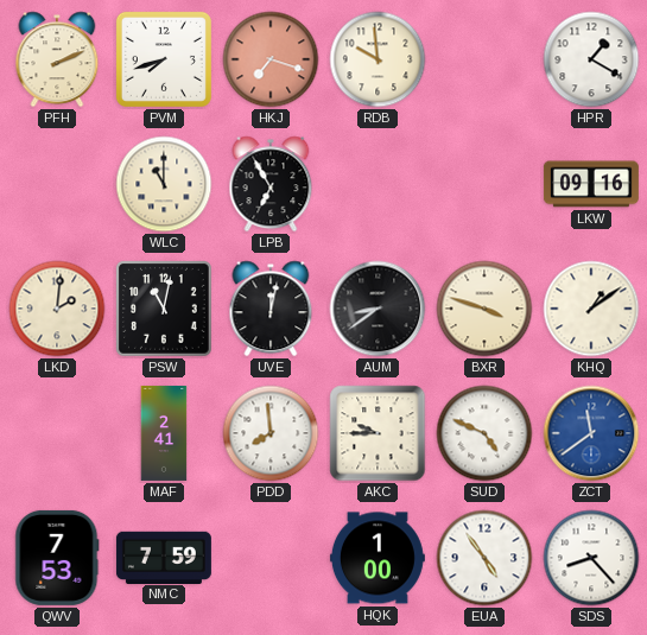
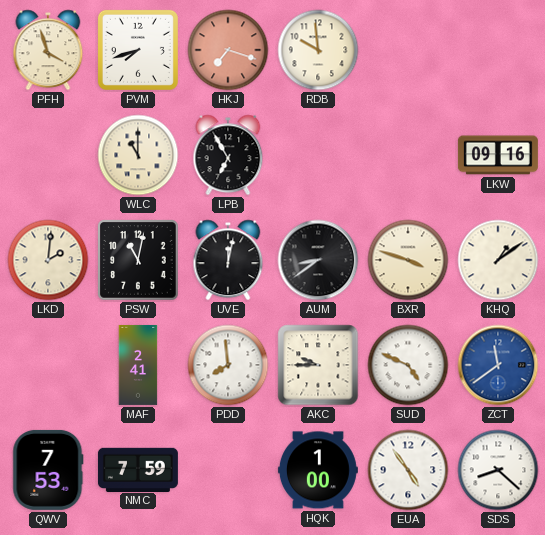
PFH: 2:11 -> 3:57 (48, 50)
HPR: 1:20 -> none (591, 59)
SDS: 8:23 -> 8:22 (498, 470)
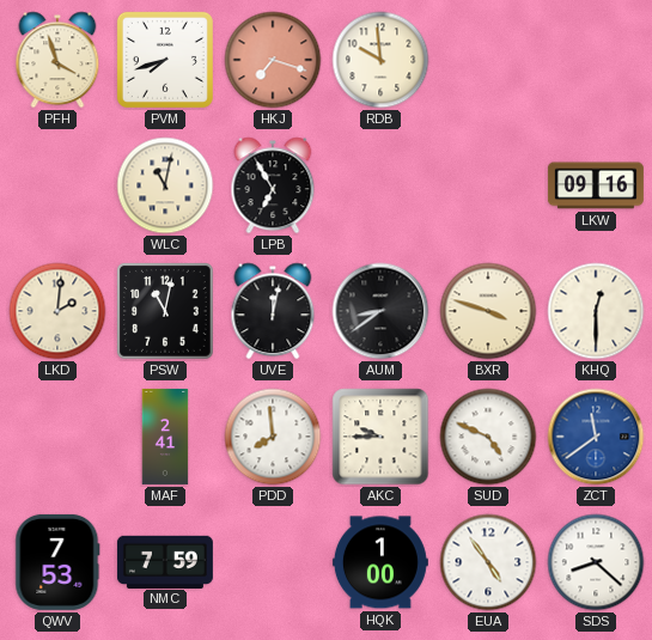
WLC: 11:00 -> 11:02 (165, 185)
KHQ: 1:09 -> 12:30 (596, 311)
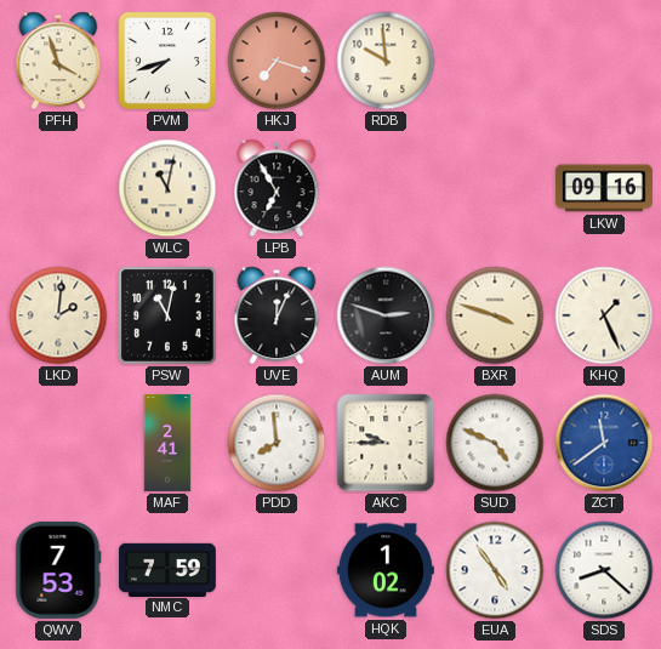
UVE: 12:02 -> 12:04 (277, 315)
AUM: 8:39 -> 2:48 (386, 315)
KHQ: 12:30 -> 1:26 (604, 315)
HQK: 1:00 -> 1:02 (386, 570)
